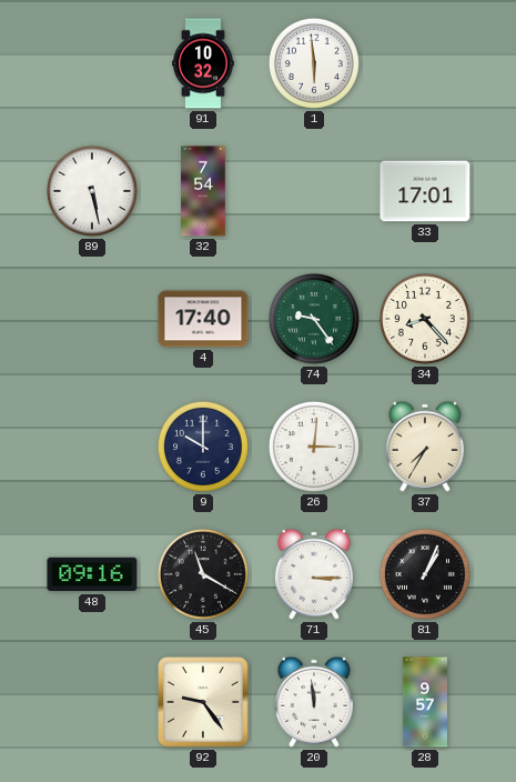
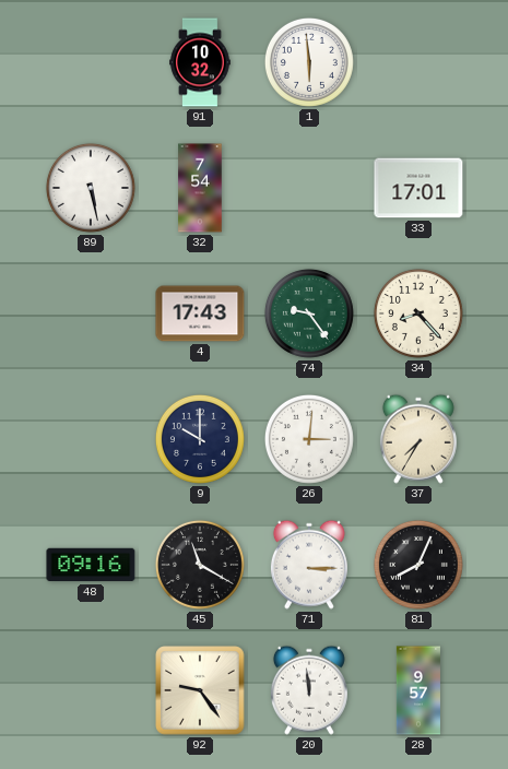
4: 17:40 -> 17:43 (200, 313)
81: 1:04 -> 8:04 (418, 565)
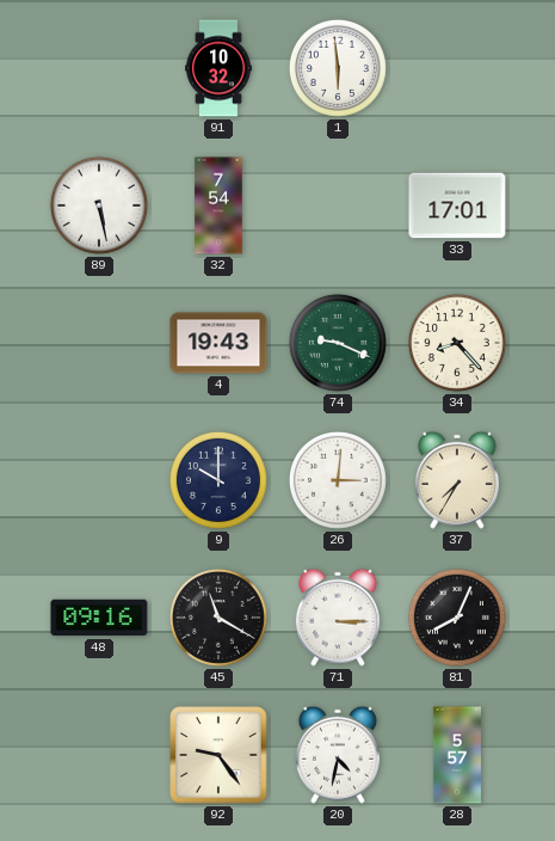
4: 17:43 -> 19:43 (218, 343)
74: 9:24 -> 9:19 (338, 343)
20: 11:59 -> 4:32 (338, 755)
28: 9:57 -> 5:57 (457, 755)
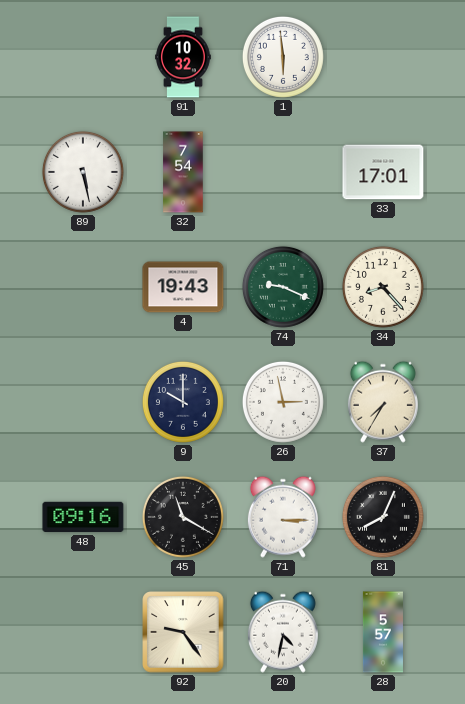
26: 3:01 -> 2:58 (283, 402)
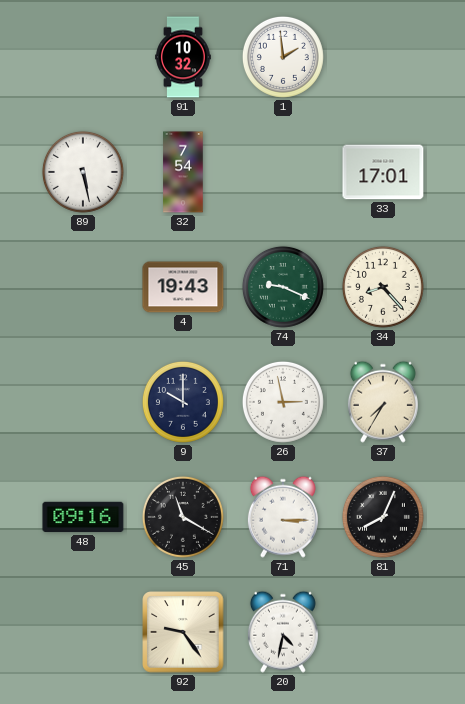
1: 5:59 -> 1:59 (283, 57)
28: 5:57 -> none (383, 632)
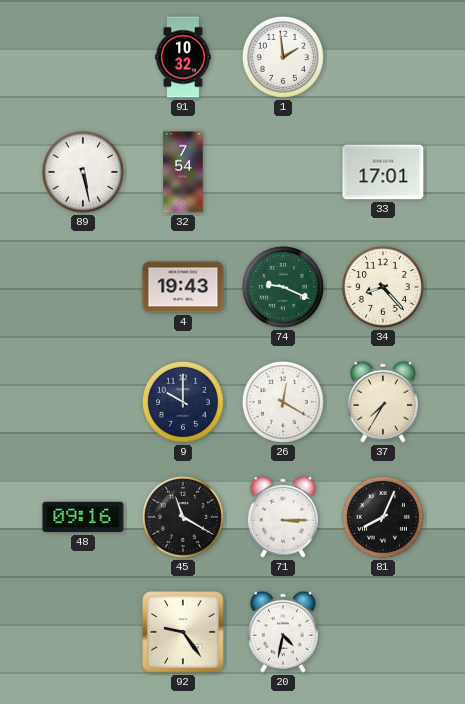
26: 2:58 -> 12:20 (283, 402)
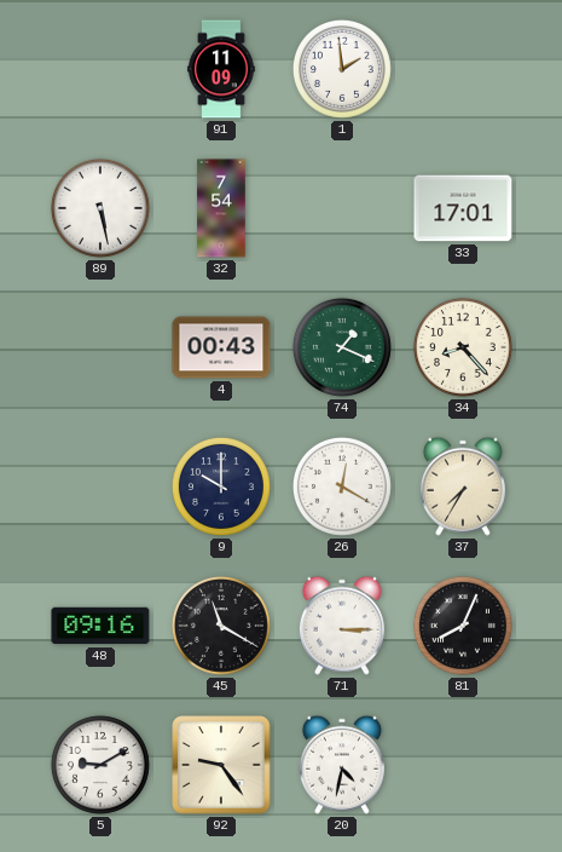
91: 10:32 -> 11:09 (221, 69)
4: 19:43 -> 00:43 (221, 347)
74: 9:19 -> 1:19 (342, 347)
5: none -> 9:10 (100, 765)
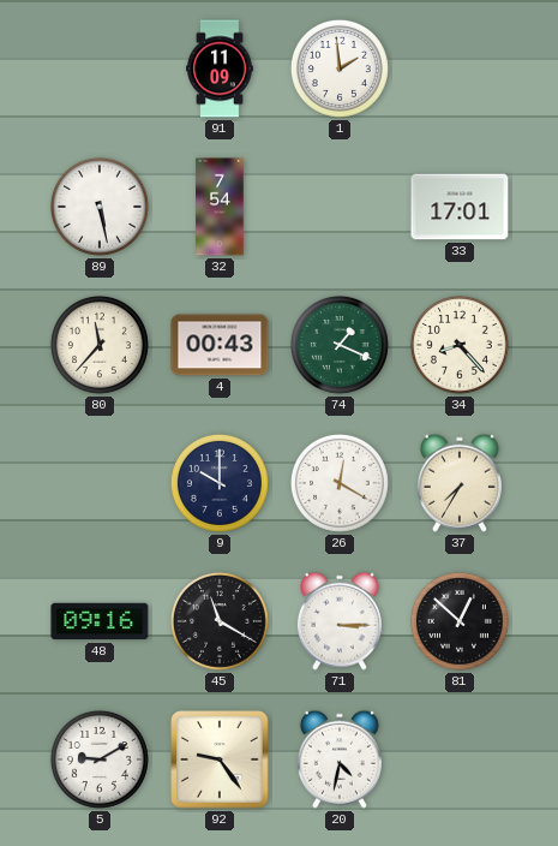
80: none -> 11:37 (100, 345)
81: 8:04 -> 12:52 (460, 621)
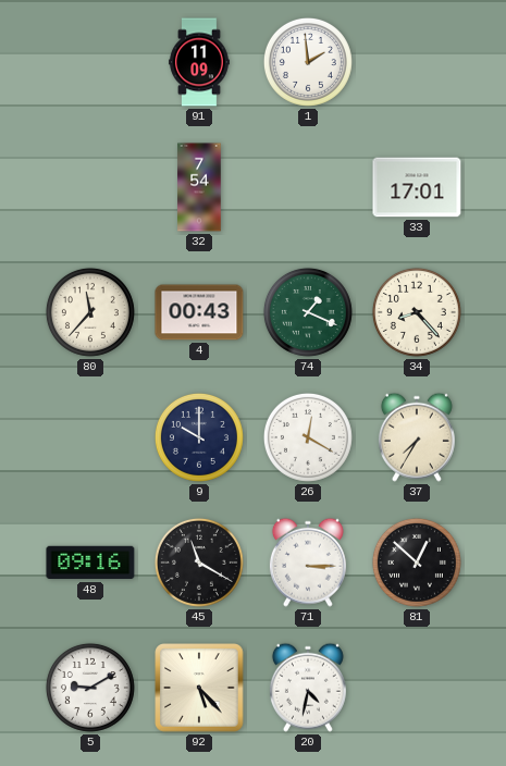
89: 5:28 -> none (100, 207)
92: 9:24 -> 5:23 (199, 688)
